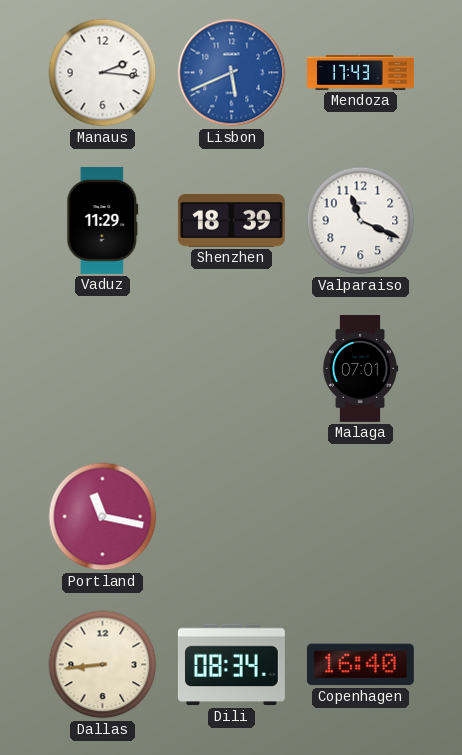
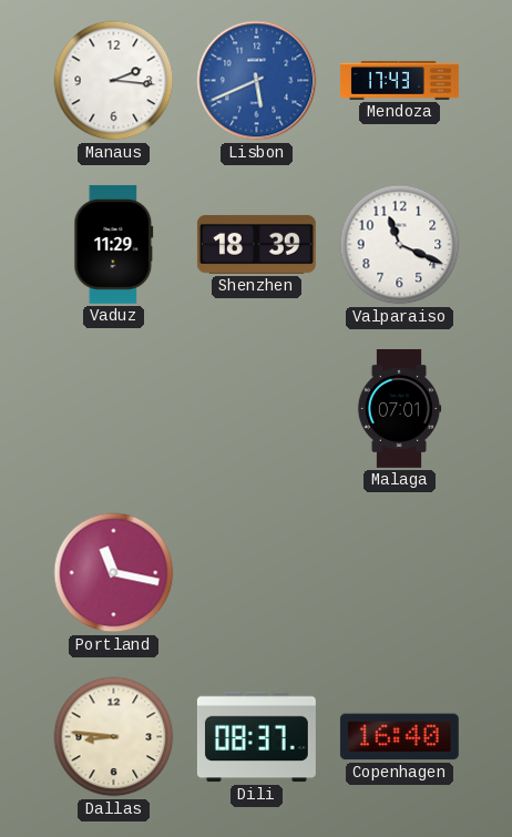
Dallas: 8:44 -> 8:46 (114, 737)
Dili: 08:34 -> 08:37 (256, 737)
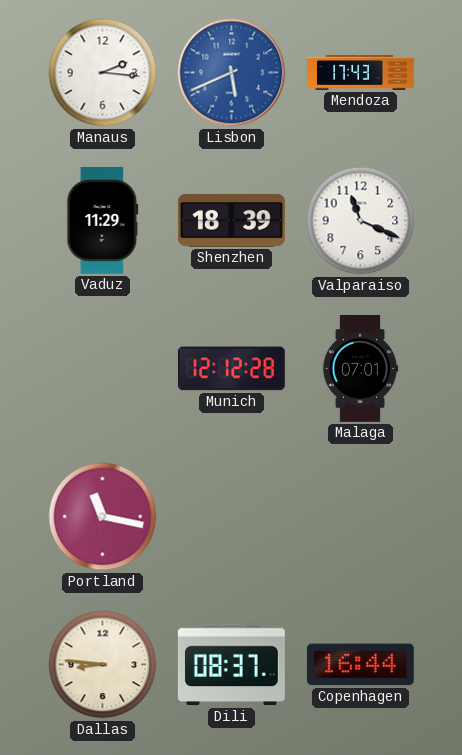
Munich: none -> 12:12 (231, 369)
Copenhagen: 16:40 -> 16:44 (360, 665)
